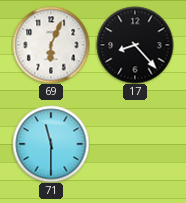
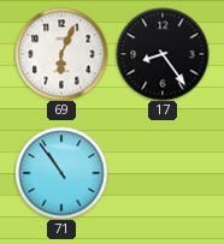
17: 8:23 -> 8:24 (163, 54)
71: 11:30 -> 10:54 (61, 173)
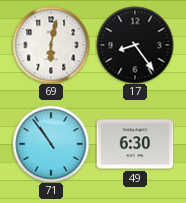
69: 6:04 -> 6:02 (51, 45)
49: none -> 6:30 (135, 144)
